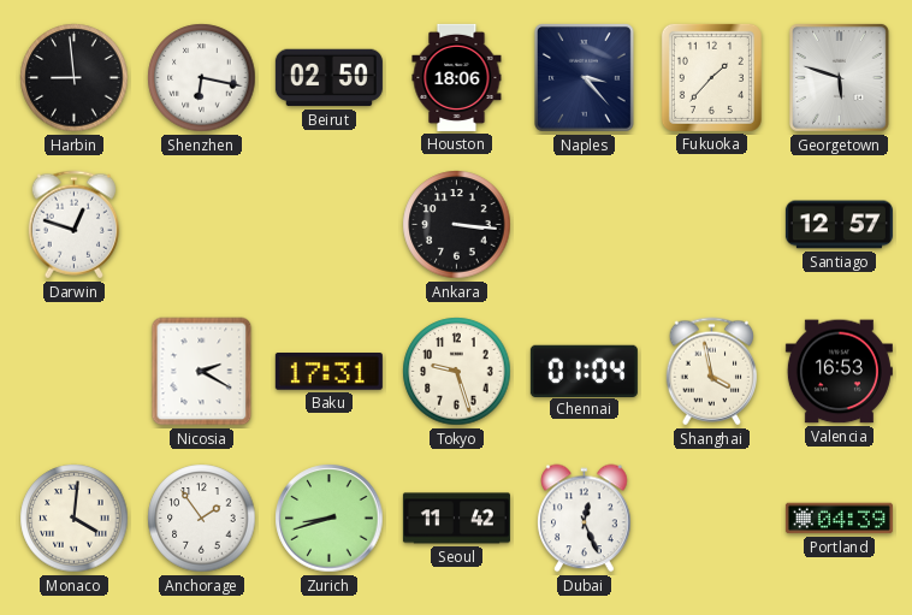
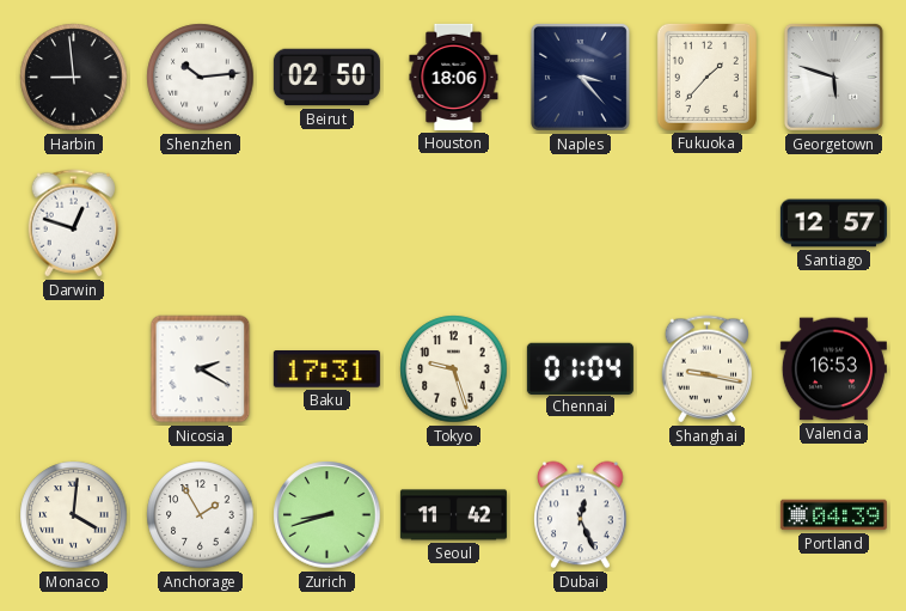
Shenzhen: 6:17 -> 10:14 (201, 78)
Ankara: 3:16 -> none (457, 225)
Shanghai: 3:58 -> 9:17 (708, 369)
Anchorage: 1:54 -> 1:55 (201, 515)
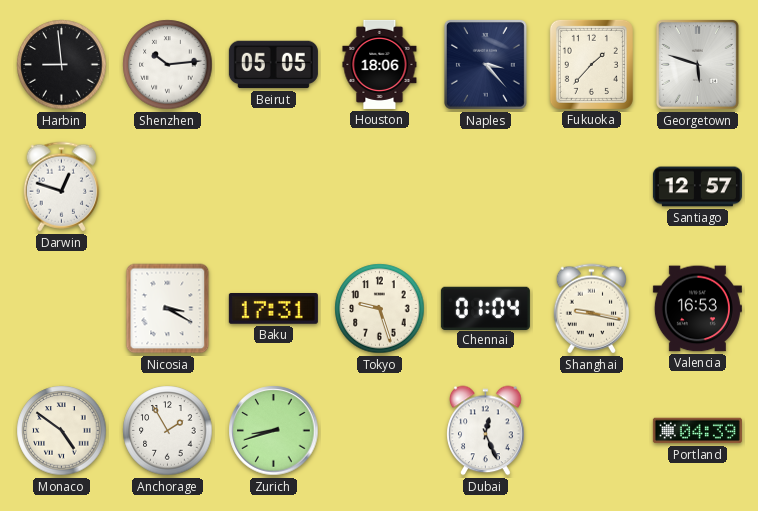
Beirut: 02:50 -> 05:05 (273, 65)
Nicosia: 2:20 -> 3:20 (168, 309)
Monaco: 4:01 -> 4:51 (62, 431)
Seoul: 11:42 -> none (453, 515)
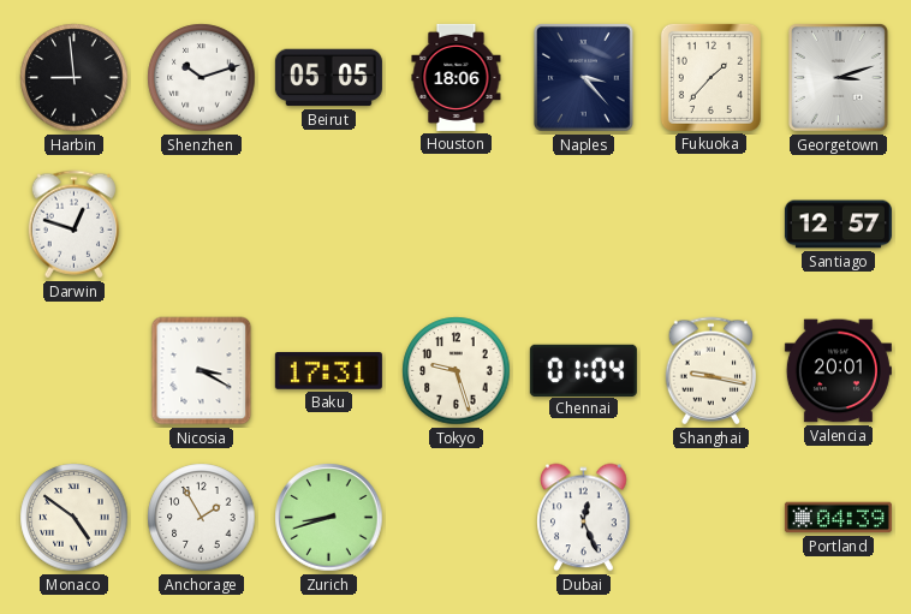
Shenzhen: 10:14 -> 10:12 (202, 78)
Georgetown: 5:48 -> 3:12 (838, 77)
Valencia: 16:53 -> 20:01 (838, 371)
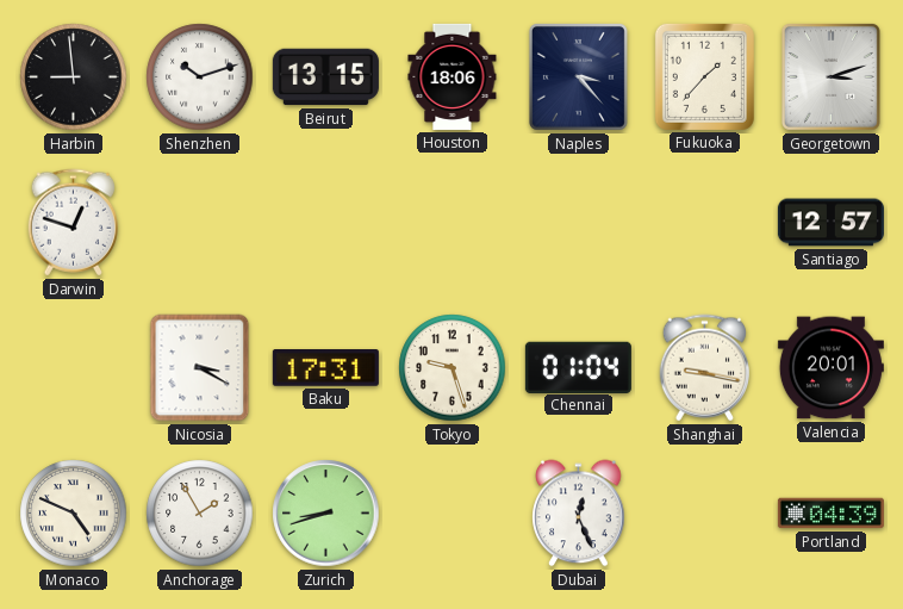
Beirut: 05:05 -> 13:15 (325, 77)
Monaco: 4:51 -> 4:49 (74, 514)
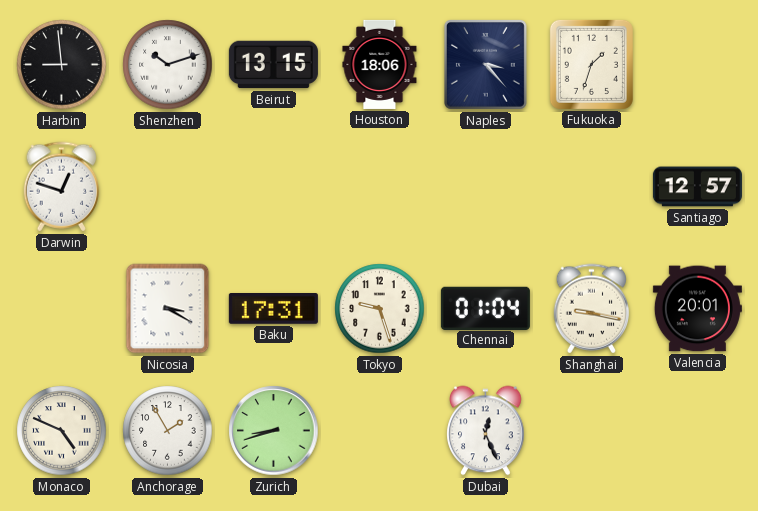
Fukuoka: 1:37 -> 1:33 (591, 64)
Georgetown: 3:12 -> none (830, 76)
Portland: 04:39 -> none (830, 514)
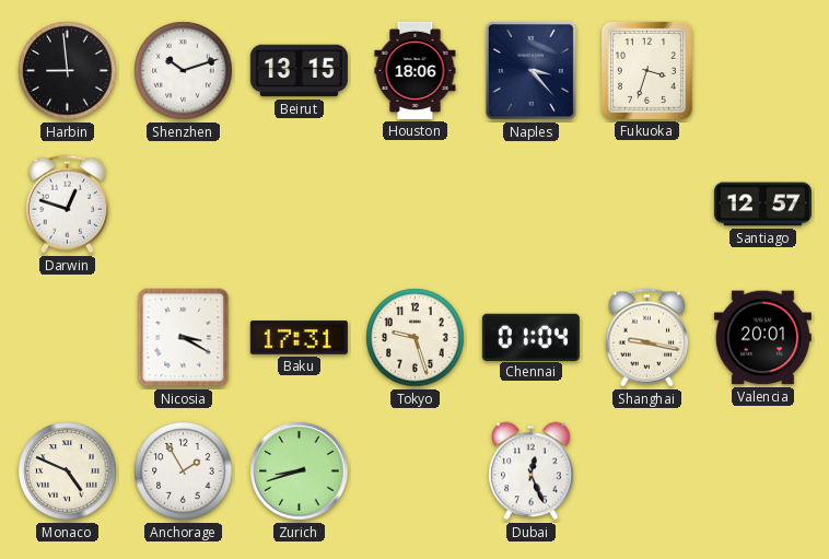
Fukuoka: 1:33 -> 3:33 (646, 70)
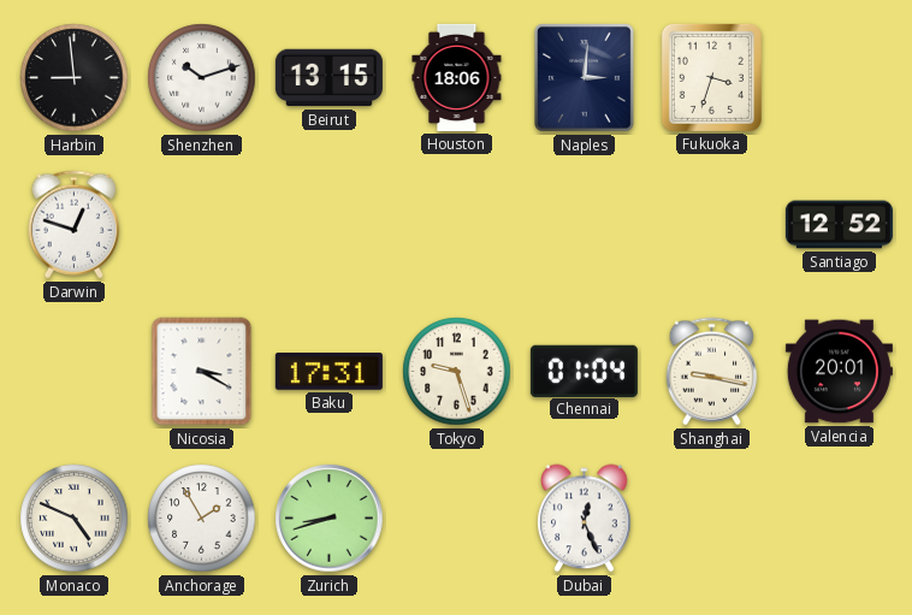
Naples: 3:23 -> 3:01 (584, 77)
Santiago: 12:57 -> 12:52 (839, 225)
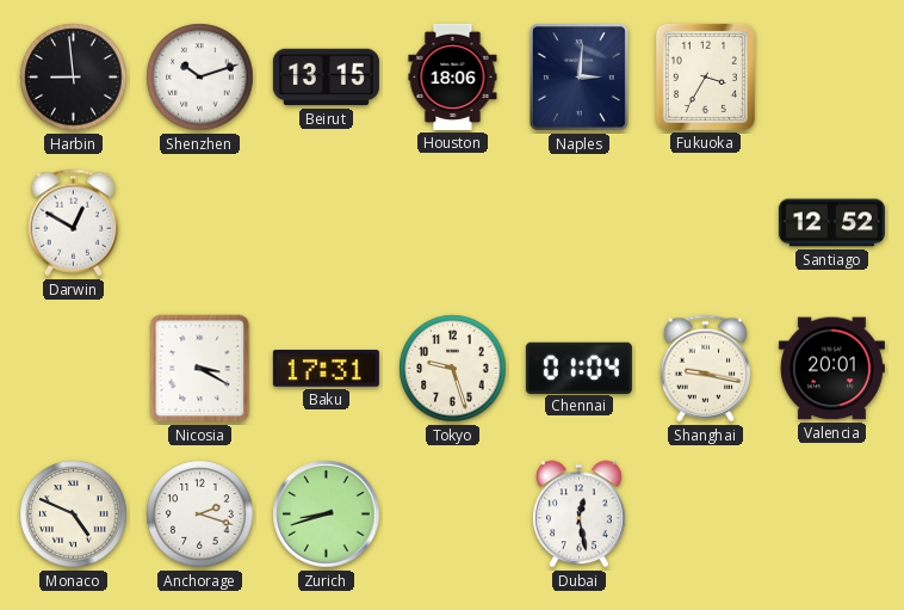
Fukuoka: 3:33 -> 3:35 (705, 76)
Darwin: 12:48 -> 12:50 (74, 223)
Anchorage: 1:55 -> 2:18 (200, 515)
Dubai: 12:26 -> 12:28 (580, 515)
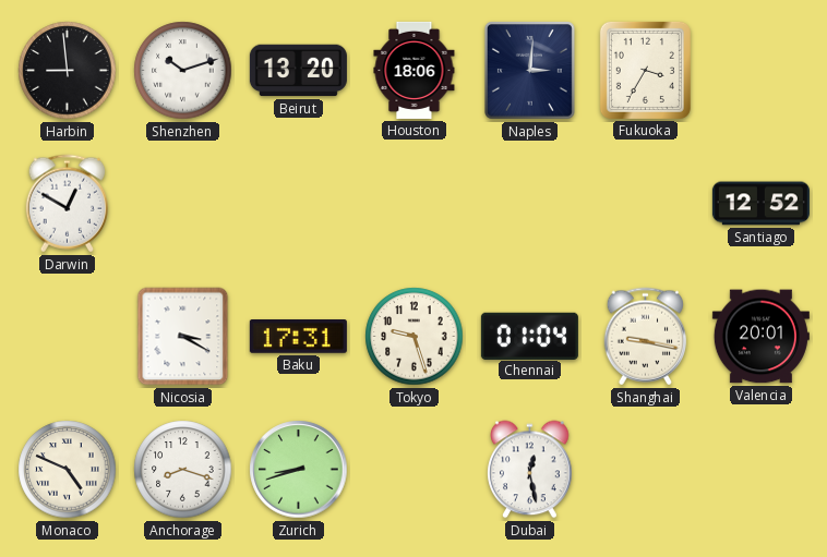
Beirut: 13:15 -> 13:20 (298, 71)
Anchorage: 2:18 -> 8:18 (183, 470)
